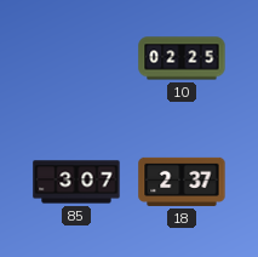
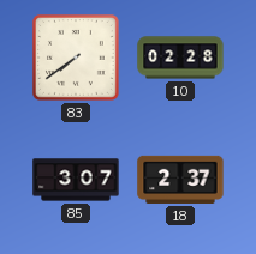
83: none -> 7:39 (76, 58)
10: 02:25 -> 02:28 (180, 58)
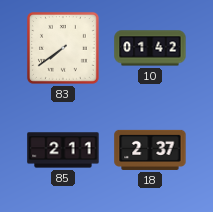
10: 02:28 -> 01:42 (150, 48)
85: 3:07 -> 2:11 (63, 150)
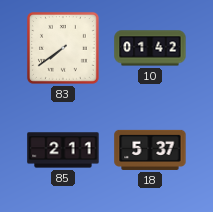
18: 2:37 -> 5:37 (150, 150)
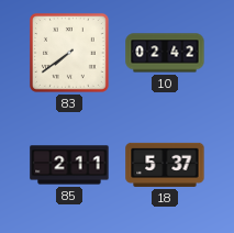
10: 01:42 -> 02:42 (165, 53)
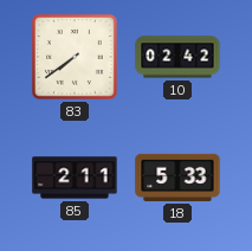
18: 5:37 -> 5:33 (177, 178)
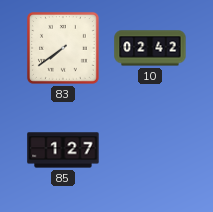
85: 2:11 -> 1:27 (63, 150)
18: 5:33 -> none (177, 178)
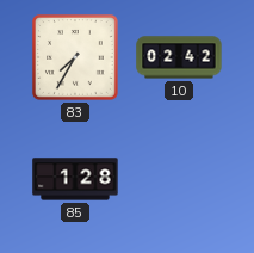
83: 7:39 -> 7:35 (75, 57)
85: 1:27 -> 1:28 (75, 179)
